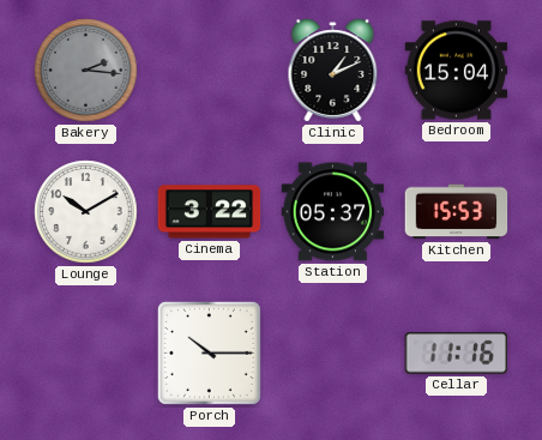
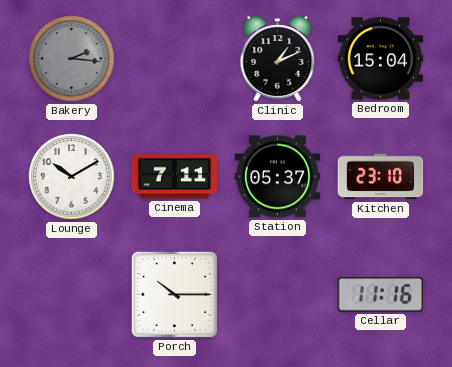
Cinema: 3:22 -> 7:11 (175, 177)
Kitchen: 15:53 -> 23:10 (381, 177)
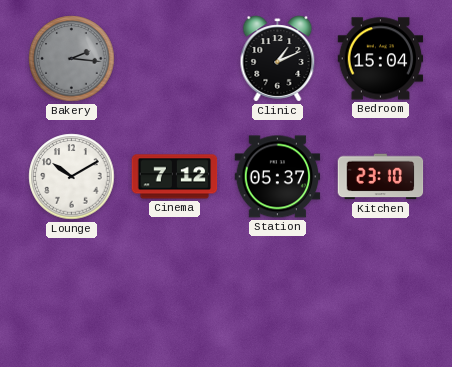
Cinema: 7:11 -> 7:12 (175, 177)
Porch: 10:15 -> none (174, 294)
Cellar: 11:16 -> none (381, 295)
